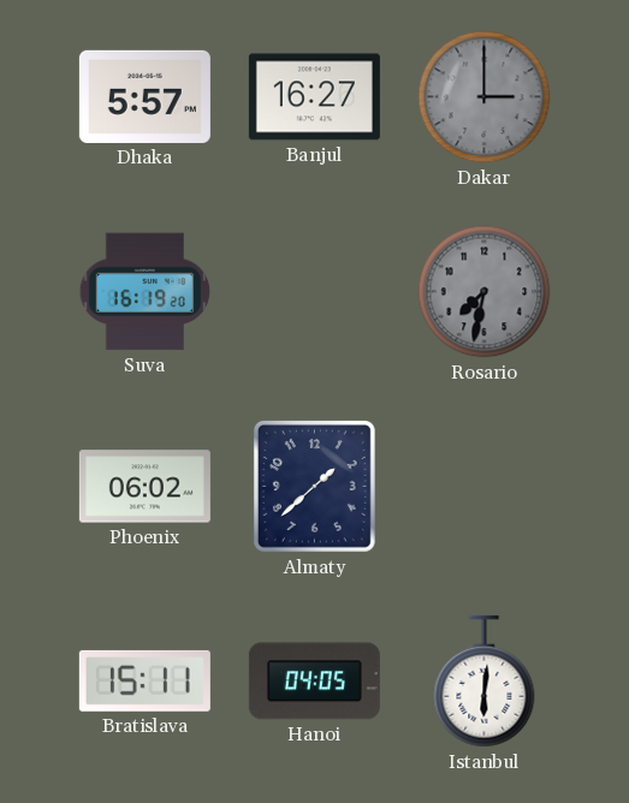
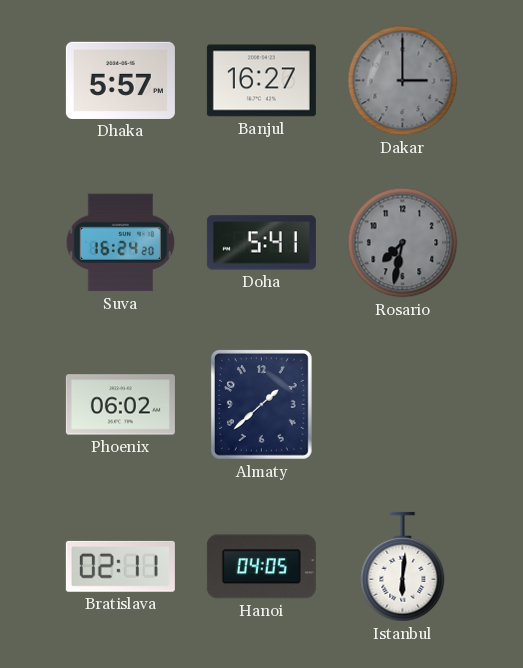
Suva: 16:19 -> 16:24 (121, 243)
Doha: none -> 5:41 (261, 243)
Bratislava: 15:11 -> 02:11 (120, 566)
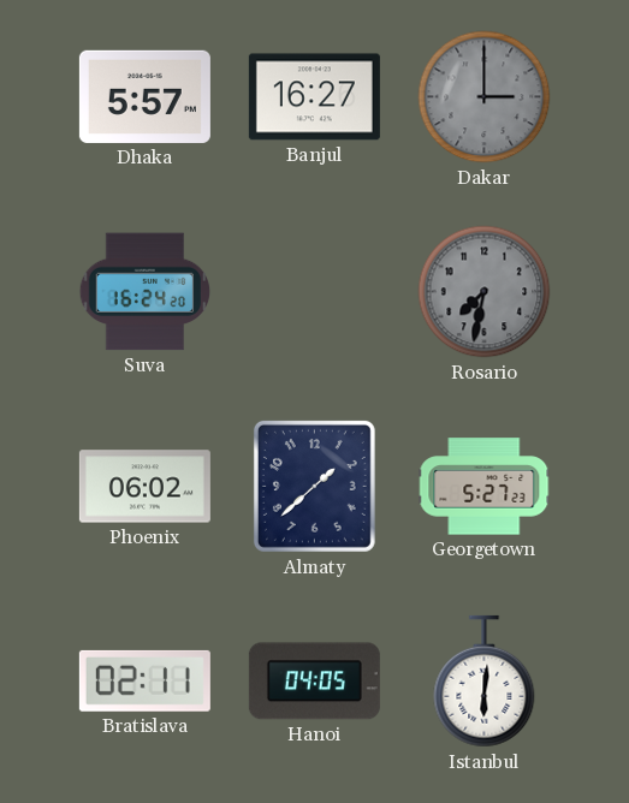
Doha: 5:41 -> none (261, 243)
Georgetown: none -> 5:27 (485, 487)
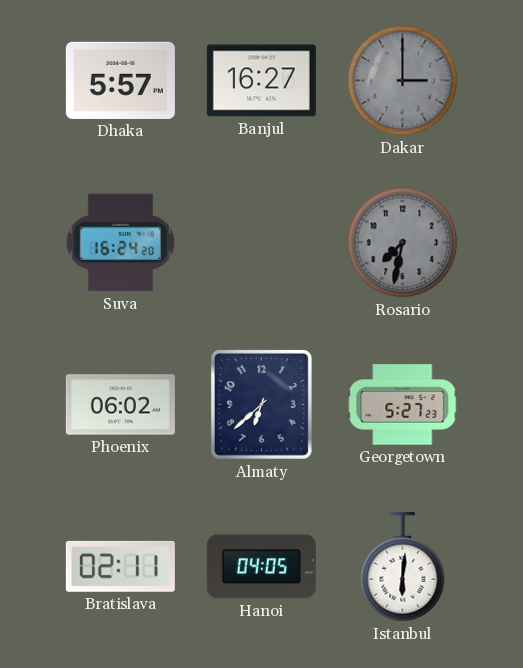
Almaty: 1:38 -> 6:38 (261, 404)
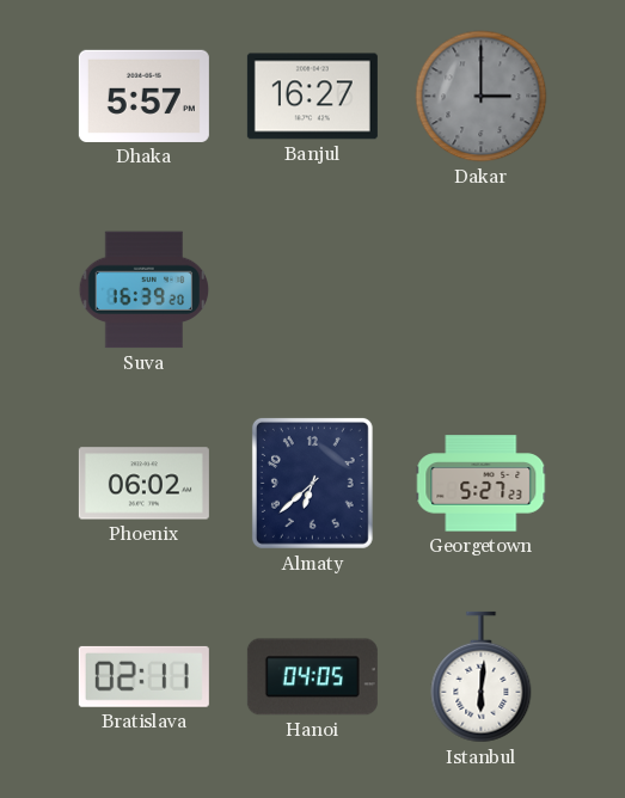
Suva: 16:24 -> 16:39 (145, 290)
Rosario: 7:32 -> none (403, 243)
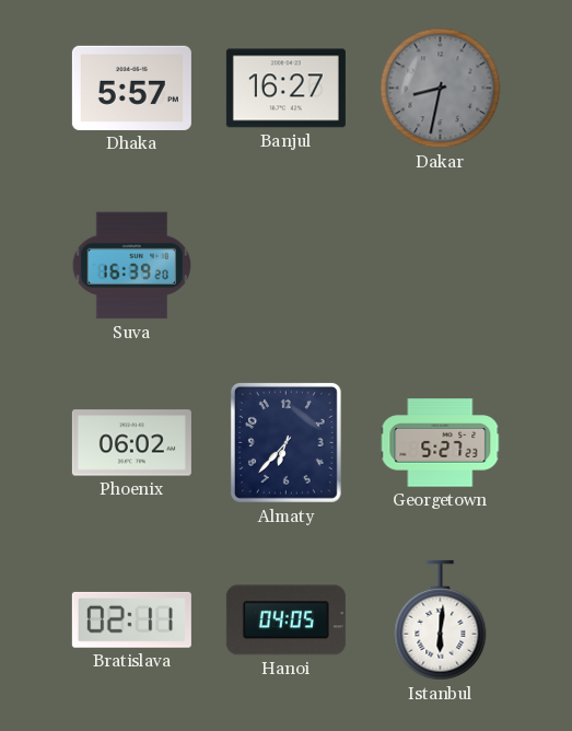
Dakar: 3:00 -> 8:32 (441, 89)
Almaty: 6:38 -> 6:37 (285, 442)
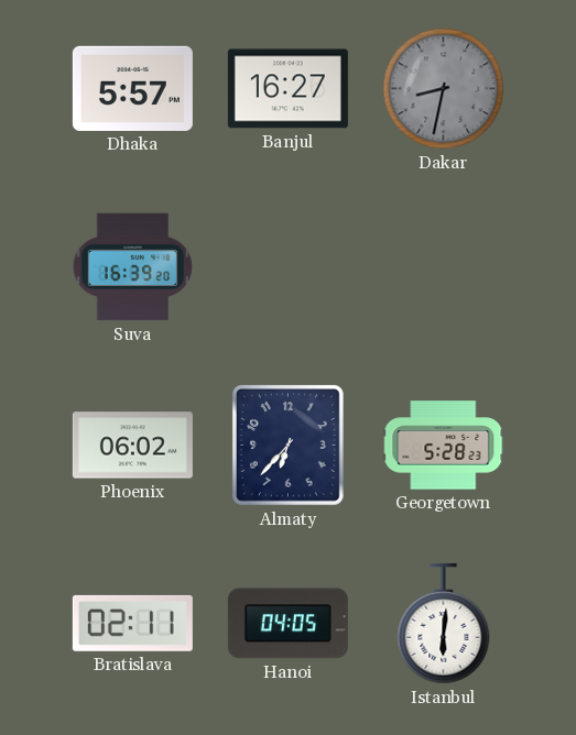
Georgetown: 5:27 -> 5:28 (444, 446)
